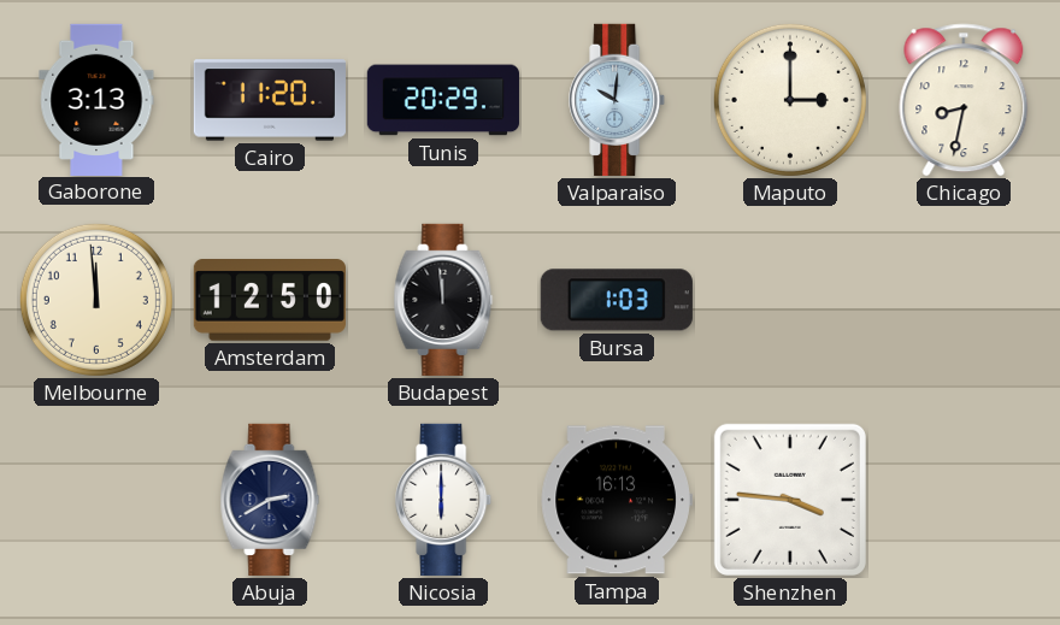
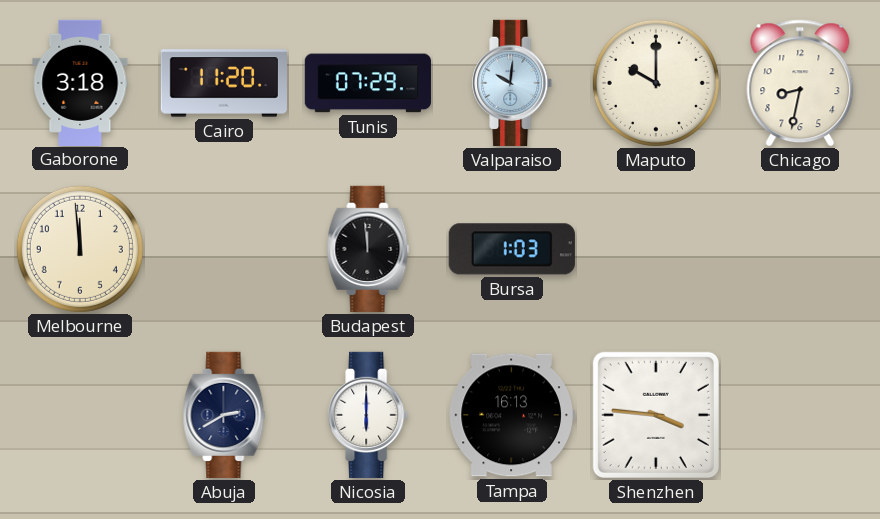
Gaborone: 3:13 -> 3:18 (80, 82)
Tunis: 20:29 -> 07:29 (368, 83)
Maputo: 3:00 -> 10:00 (656, 83)
Amsterdam: 12:50 -> none (270, 300)
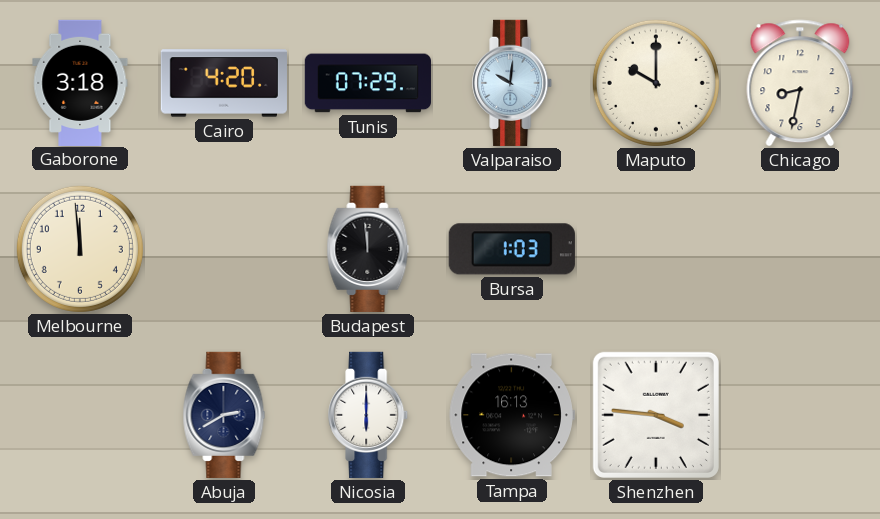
Cairo: 11:20 -> 4:20 (224, 83)
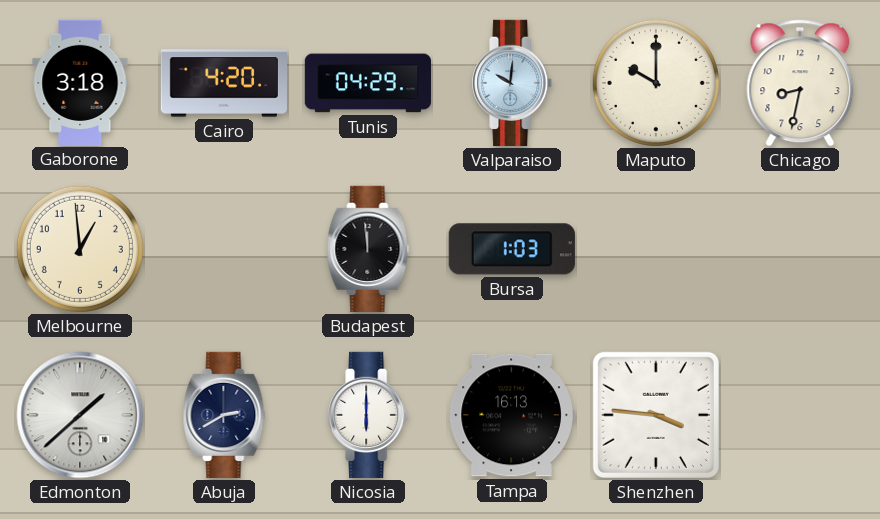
Tunis: 07:29 -> 04:29 (368, 83)
Melbourne: 11:59 -> 12:59 (80, 249)
Edmonton: none -> 1:38 (80, 415)
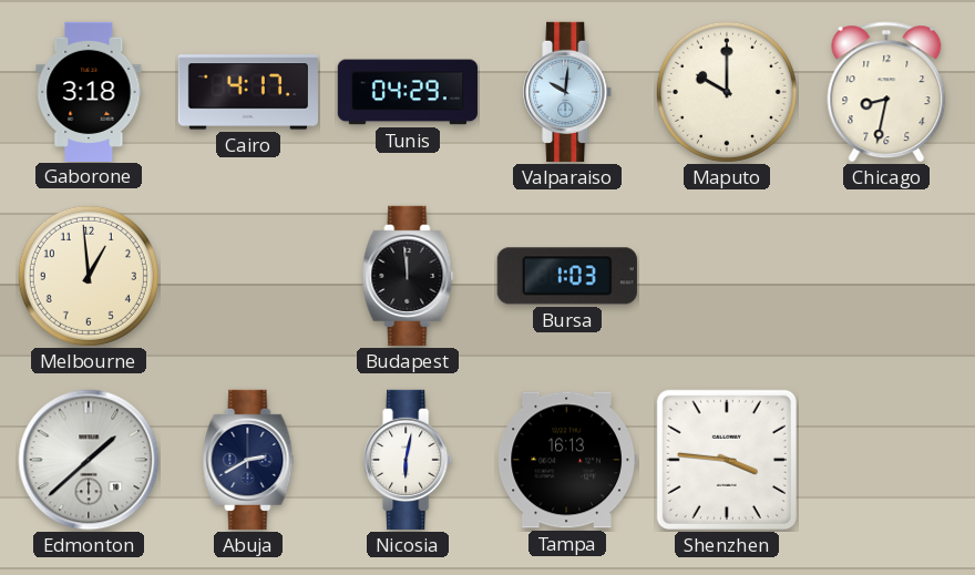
Cairo: 4:20 -> 4:17 (248, 92)
Nicosia: 6:00 -> 6:02 (409, 460)
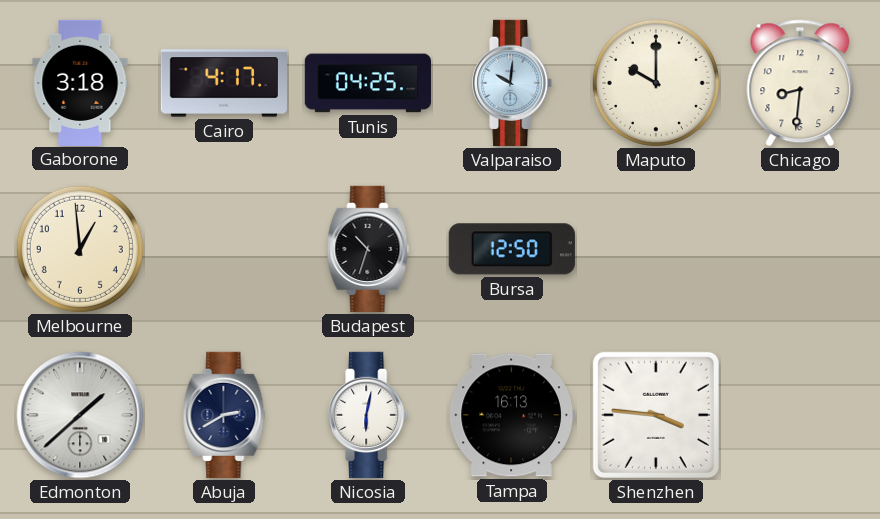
Tunis: 04:29 -> 04:25 (368, 83)
Chicago: 8:32 -> 8:31 (800, 83)
Budapest: 11:59 -> 10:33 (368, 249)
Bursa: 1:03 -> 12:50 (512, 249)
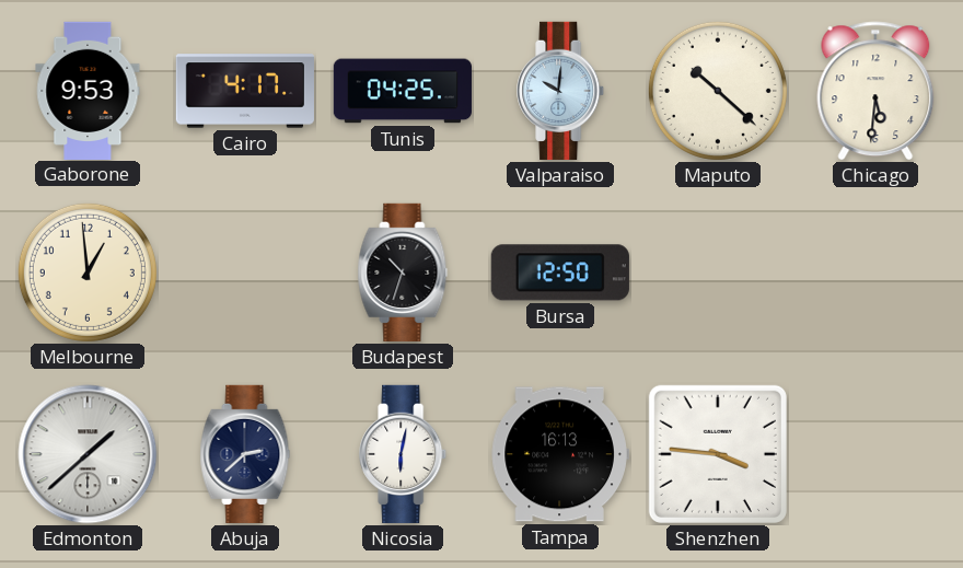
Gaborone: 3:18 -> 9:53 (88, 90)
Maputo: 10:00 -> 10:22 (718, 91)
Chicago: 8:31 -> 5:31 (875, 91)
Abuja: 2:40 -> 2:38 (245, 454)
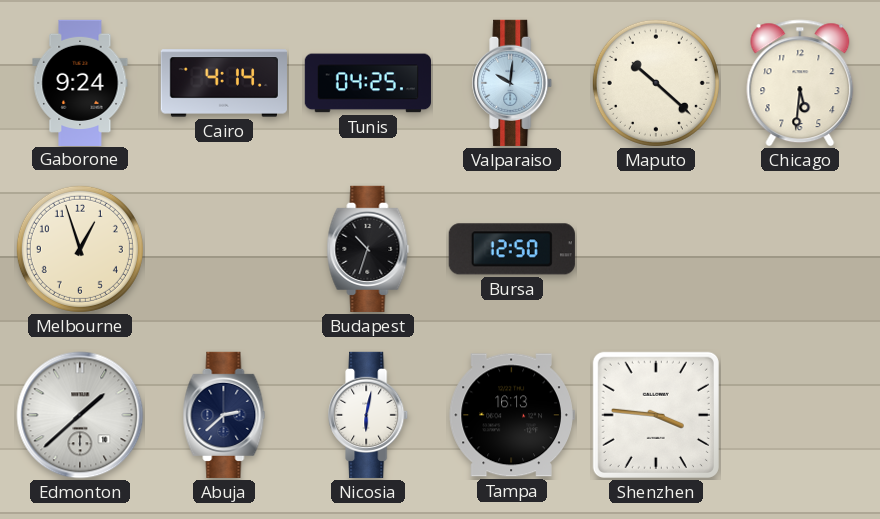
Gaborone: 9:53 -> 9:24 (80, 82)
Cairo: 4:17 -> 4:14 (224, 83)
Melbourne: 12:59 -> 12:57 (80, 249)
